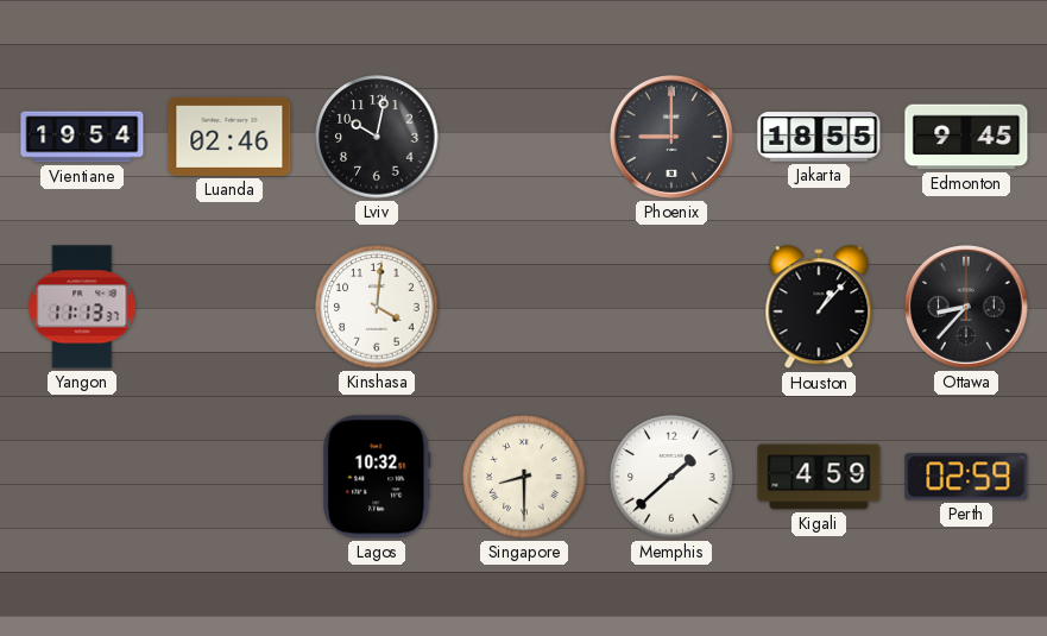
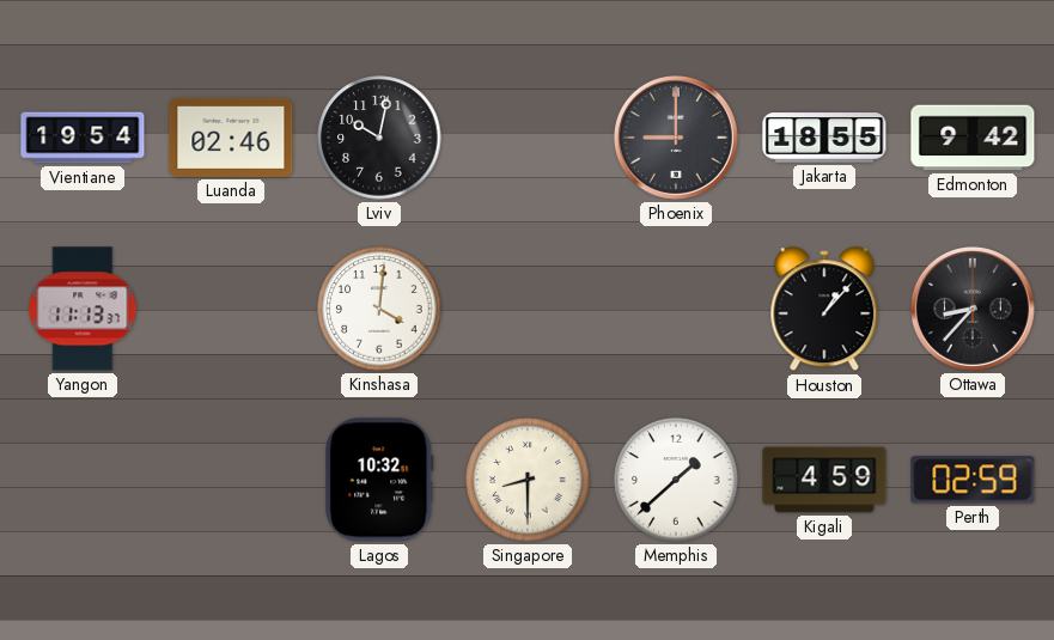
Edmonton: 9:45 -> 9:42 (973, 138)
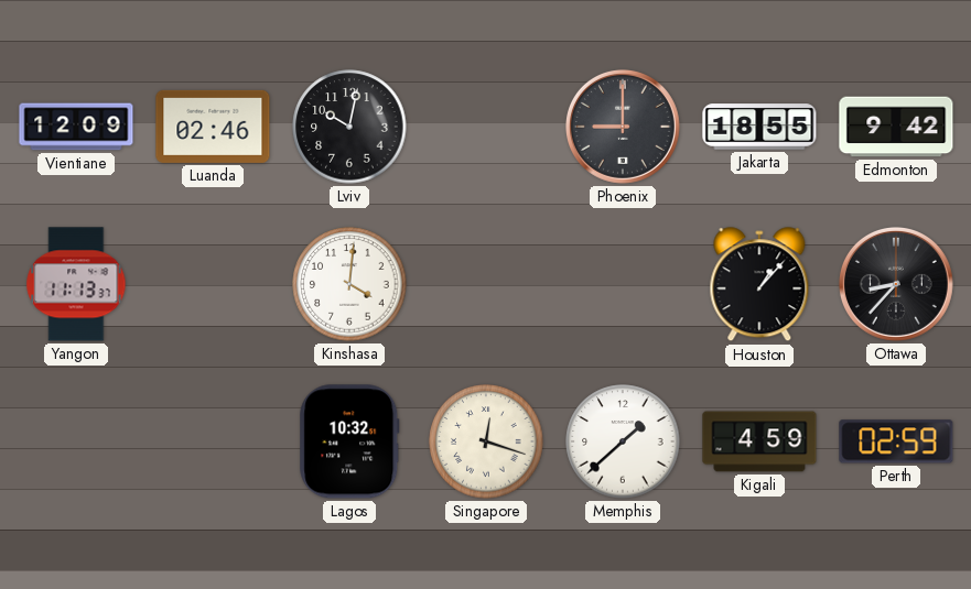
Vientiane: 19:54 -> 12:09 (76, 127)
Singapore: 8:30 -> 12:18 (486, 441)
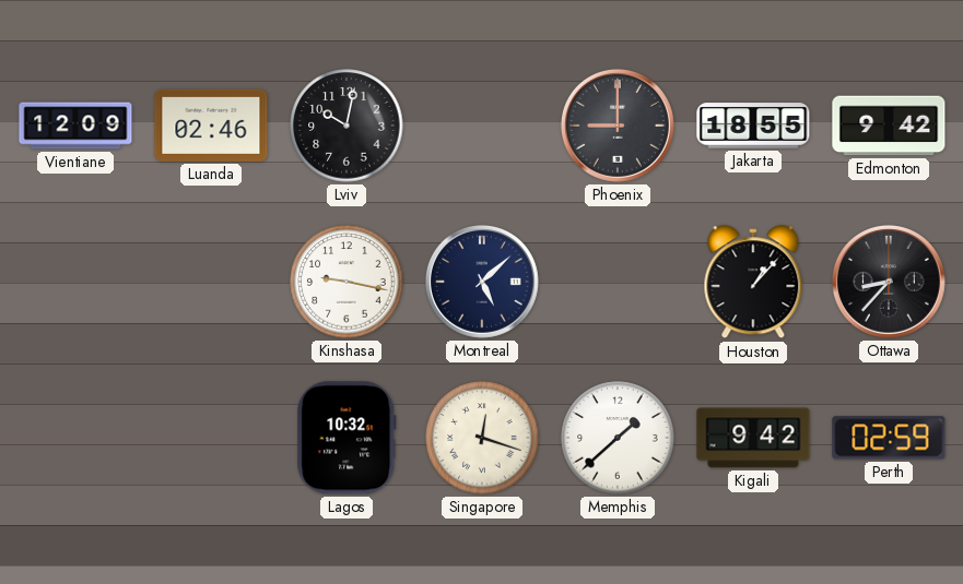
Yangon: 11:13 -> none (76, 284)
Kinshasa: 4:01 -> 9:17 (347, 282)
Montreal: none -> 5:08 (482, 282)
Kigali: 4:59 -> 9:42 (753, 438)
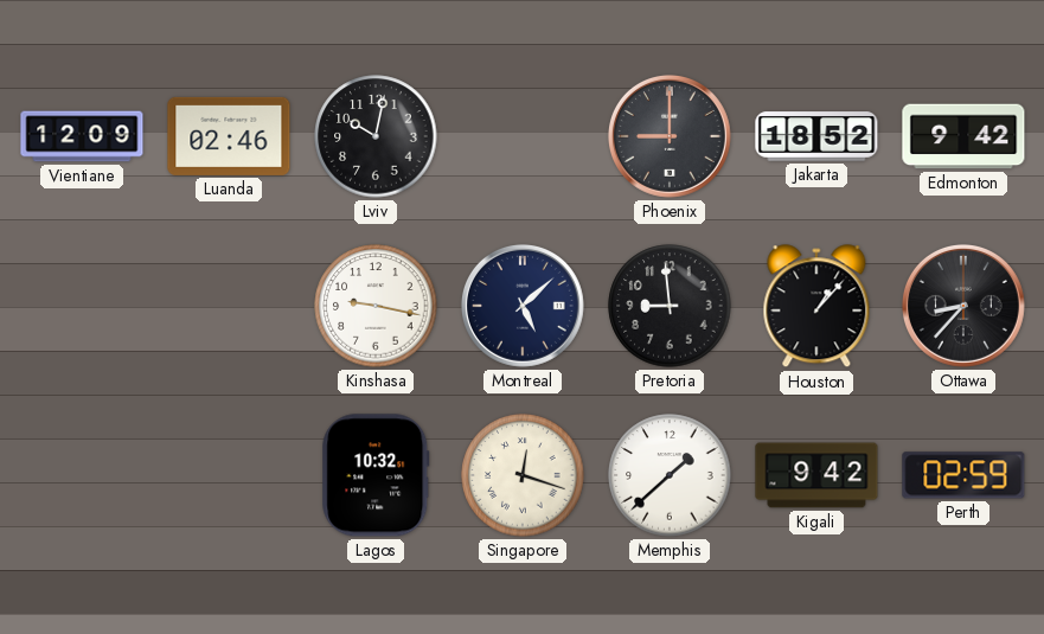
Jakarta: 18:55 -> 18:52 (816, 136)
Pretoria: none -> 8:59 (670, 306)
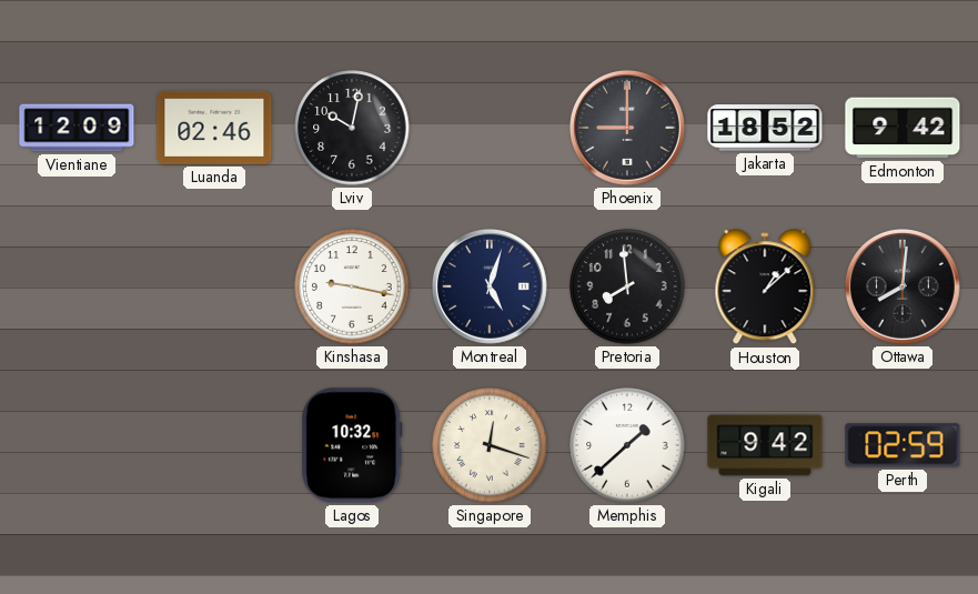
Montreal: 5:08 -> 5:03 (490, 286)
Pretoria: 8:59 -> 7:59 (627, 286)
Houston: 1:07 -> 1:08 (765, 288)
Ottawa: 8:37 -> 8:01 (903, 286)
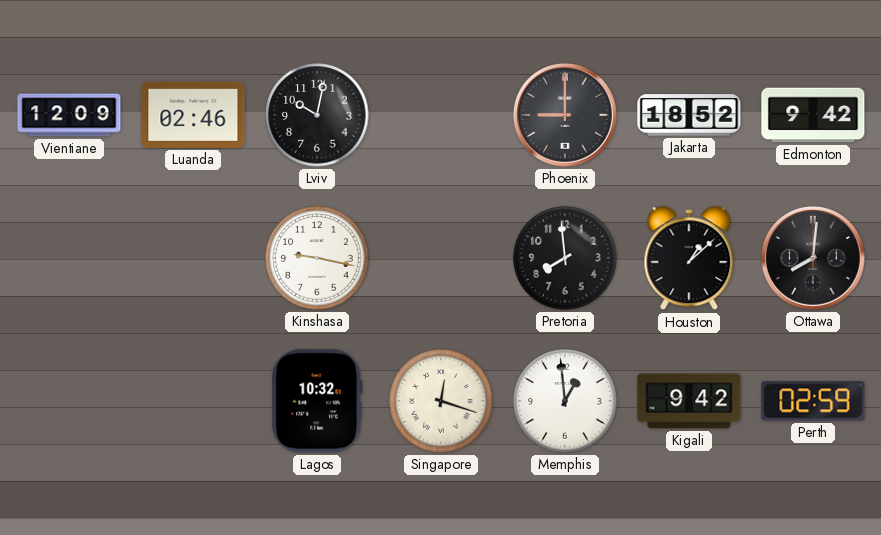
Montreal: 5:03 -> none (490, 286)
Memphis: 1:38 -> 12:59 (565, 401)
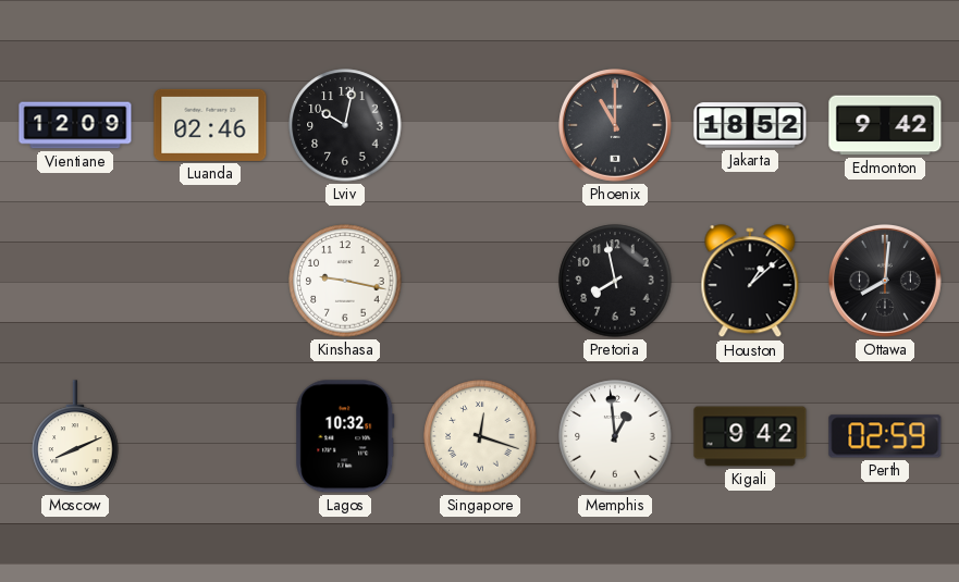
Phoenix: 9:00 -> 11:00 (615, 125)
Pretoria: 7:59 -> 7:58 (615, 281)
Moscow: none -> 8:11 (75, 436)
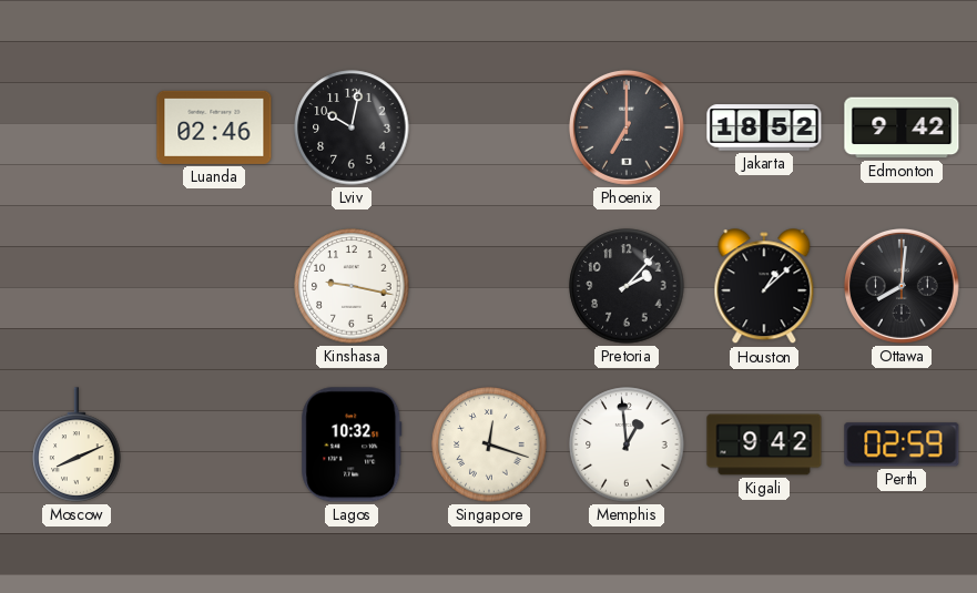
Vientiane: 12:09 -> none (75, 125)
Phoenix: 11:00 -> 7:00 (627, 127)
Pretoria: 7:58 -> 2:07 (627, 286)
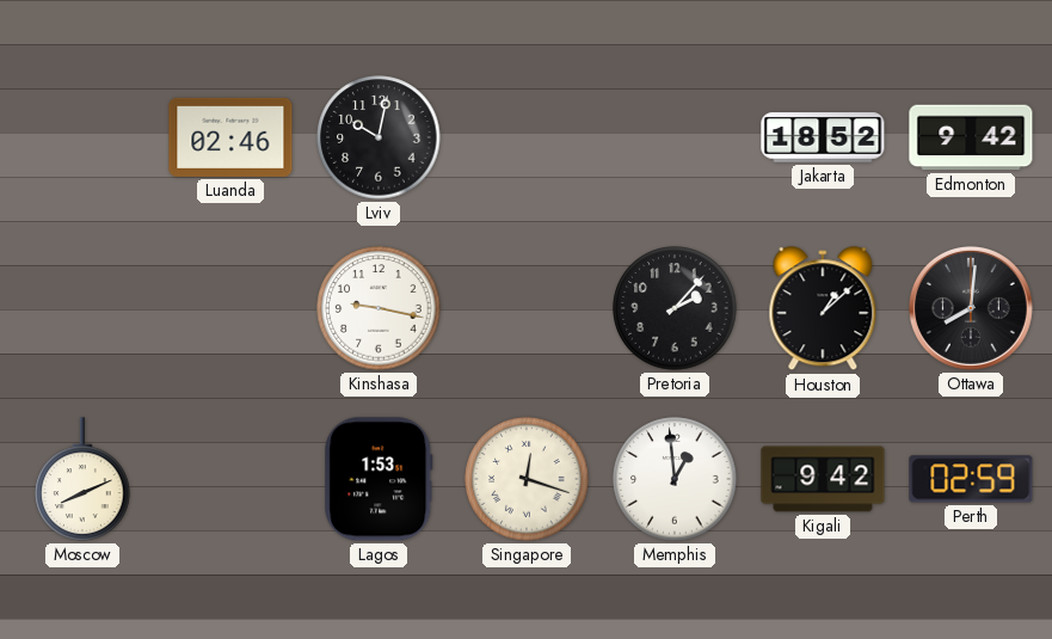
Phoenix: 7:00 -> none (627, 127)
Lagos: 10:32 -> 1:53 (379, 479)
